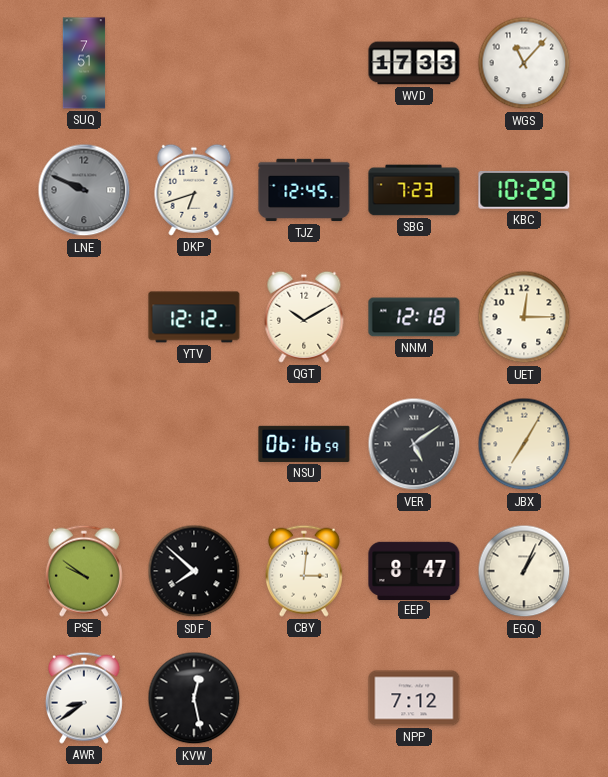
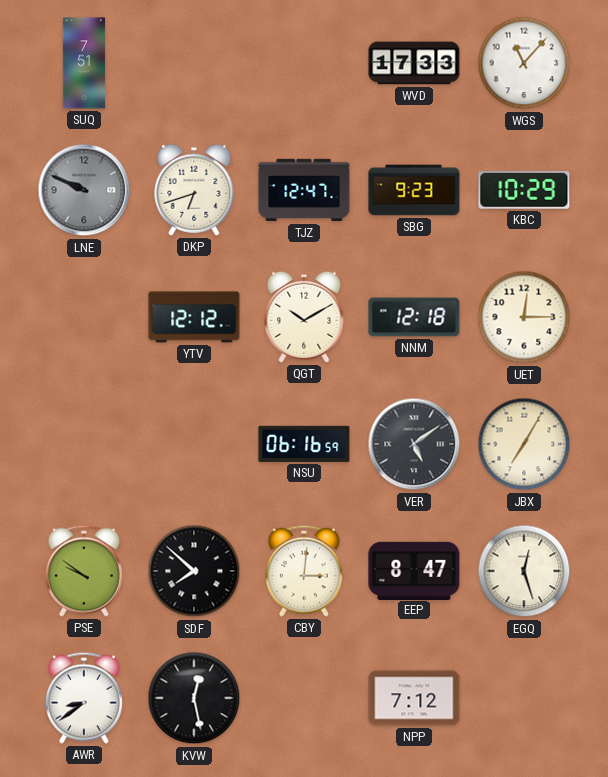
TJZ: 12:45 -> 12:47 (304, 190)
SBG: 7:23 -> 9:23 (414, 190)
EGQ: 1:04 -> 12:27 (524, 571)
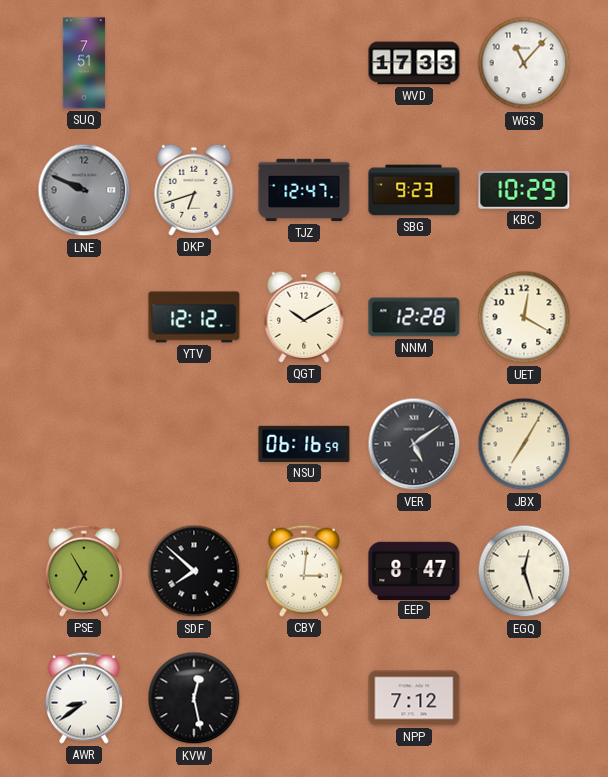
NNM: 12:18 -> 12:28 (414, 317)
UET: 12:15 -> 12:20 (524, 317)
PSE: 9:51 -> 6:55 (84, 571)
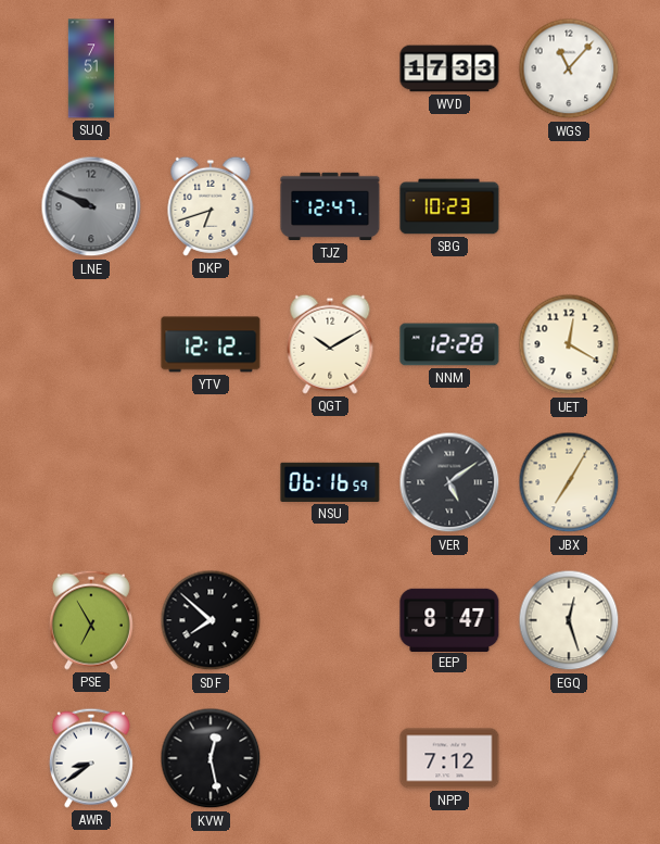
SBG: 9:23 -> 10:23 (449, 206)
KBC: 10:29 -> none (524, 191)
CBY: 3:01 -> none (304, 571)
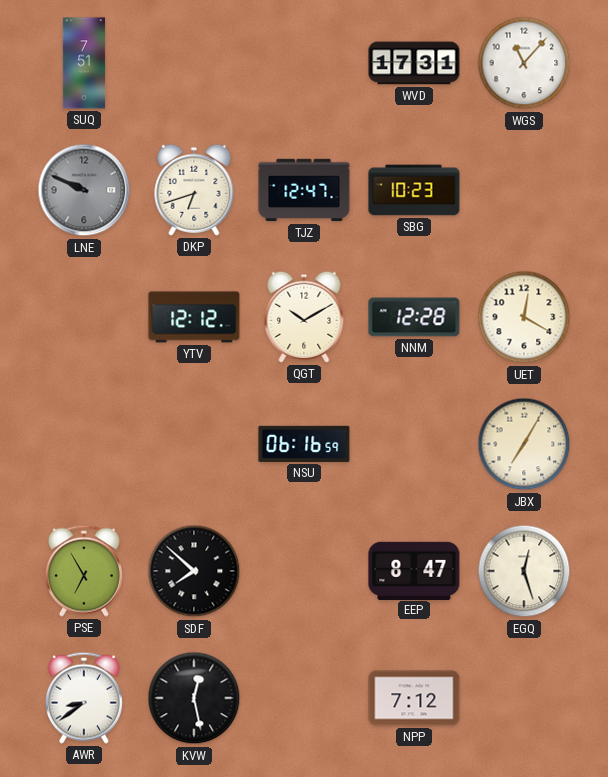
WVD: 17:33 -> 17:31 (414, 63)
VER: 5:09 -> none (449, 482)
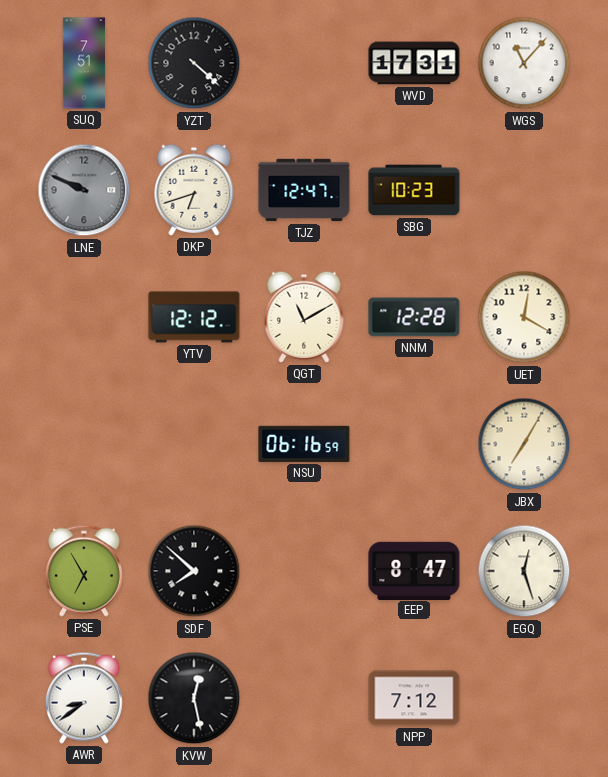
YZT: none -> 4:22 (194, 63)
QGT: 10:10 -> 11:10 (304, 317)
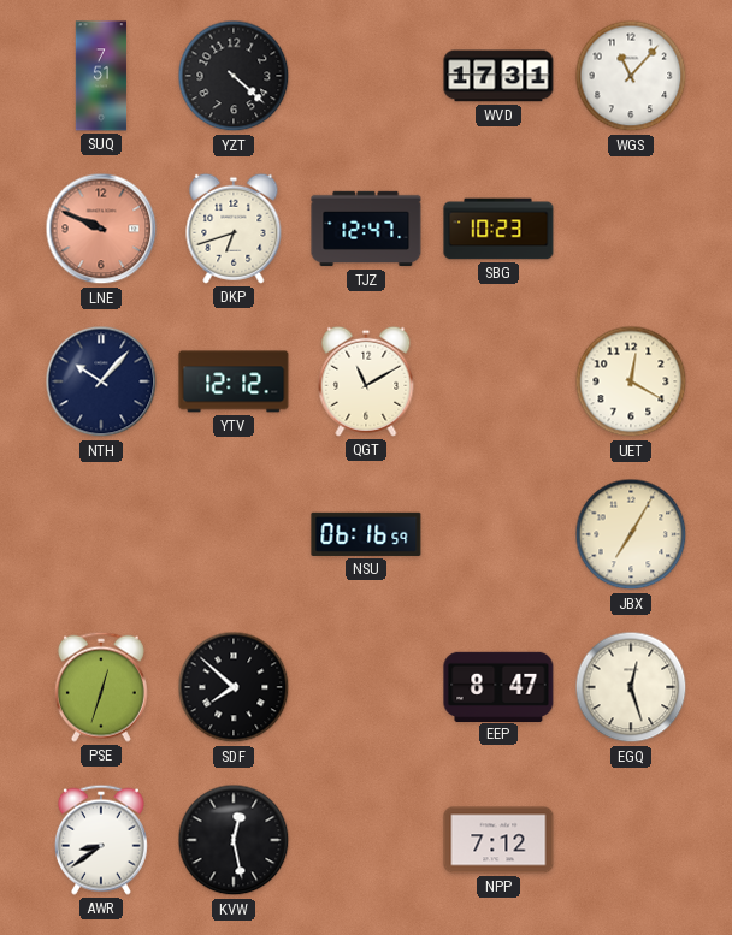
LNE dial: grey -> salmon (101, 229)
NTH: none -> 10:07 (101, 381)
NNM: 12:28 -> none (414, 317)
PSE: 6:55 -> 12:33 (101, 687)
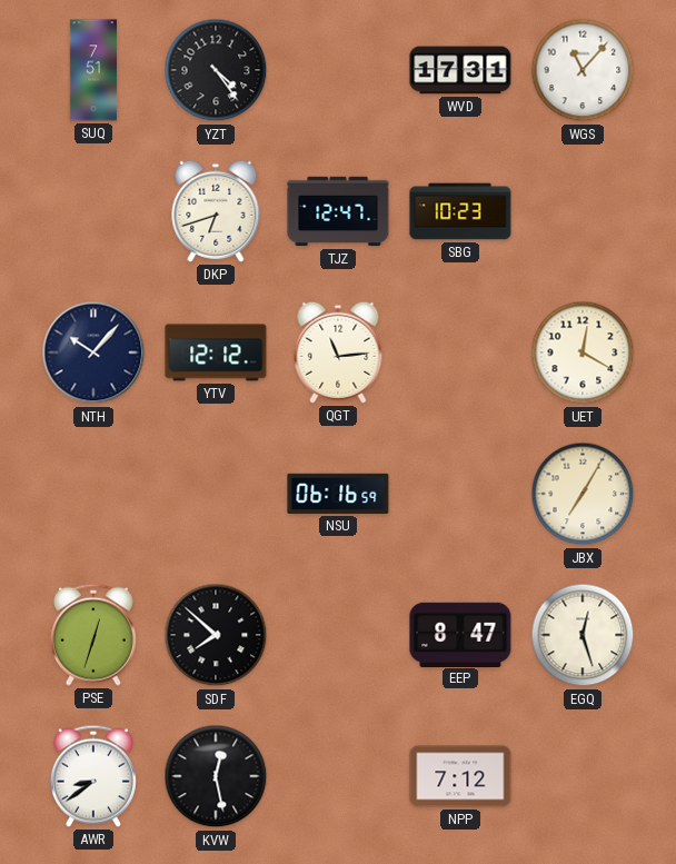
YZT: 4:22 -> 4:24 (216, 70)
LNE: 9:49 -> none (101, 229)
QGT: 11:10 -> 11:14 (338, 352)
